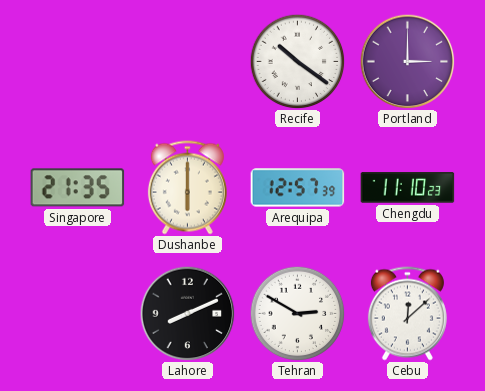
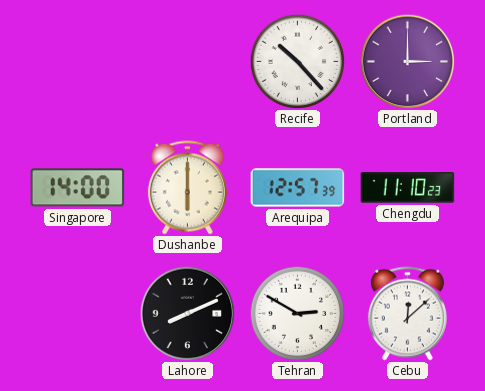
Recife: 10:21 -> 10:23 (297, 61)
Singapore: 21:35 -> 14:00 (78, 188)
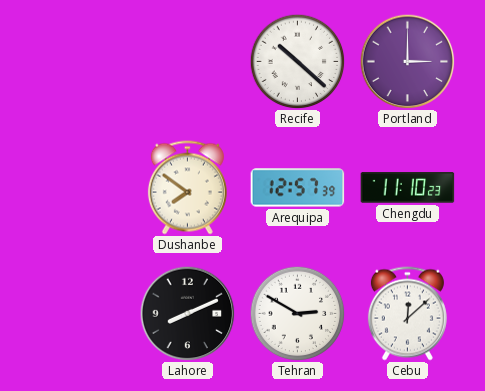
Recife: 10:23 -> 10:22 (297, 61)
Singapore: 14:00 -> none (78, 188)
Dushanbe: 6:00 -> 7:51 (187, 188)
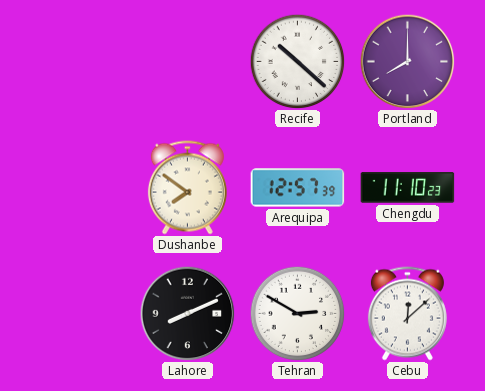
Portland: 3:00 -> 8:00 (407, 61)
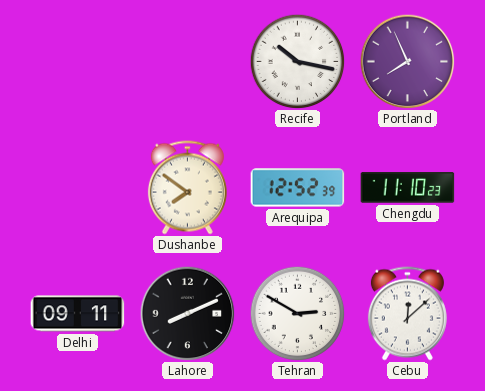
Recife: 10:22 -> 10:17 (297, 61)
Portland: 8:00 -> 7:56 (407, 61)
Arequipa: 12:57 -> 12:52 (298, 188)
Delhi: none -> 09:11 (78, 314)
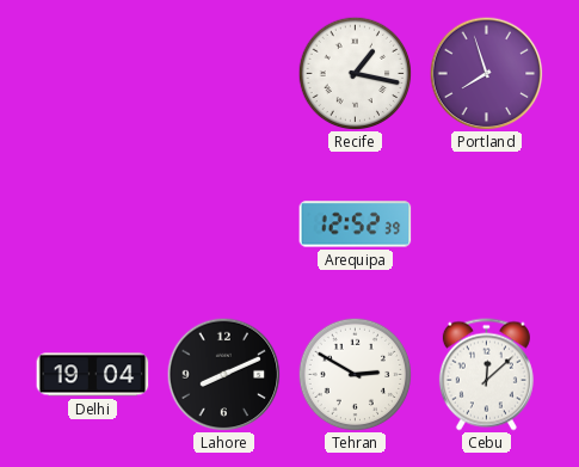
Recife: 10:17 -> 1:17 (355, 73)
Portland: 7:56 -> 7:57 (486, 73)
Dushanbe: 7:51 -> none (187, 188)
Chengdu: 11:10 -> none (408, 188)
Delhi: 09:11 -> 19:04 (93, 375)
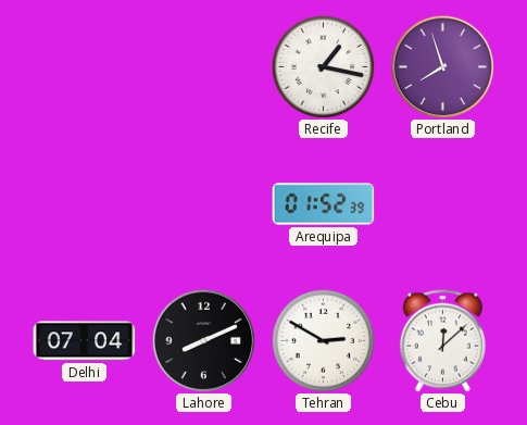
Arequipa: 12:52 -> 01:52 (324, 204)
Delhi: 19:04 -> 07:04 (85, 341)
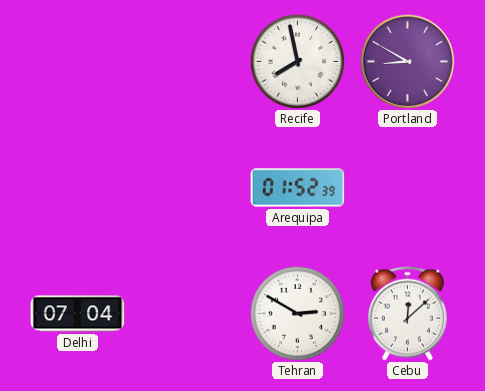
Recife: 1:17 -> 7:58 (297, 61)
Portland: 7:57 -> 8:50 (407, 61)
Lahore: 8:11 -> none (203, 340)
